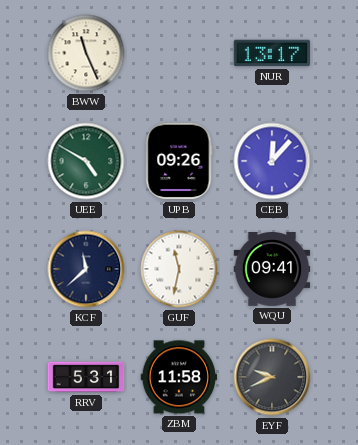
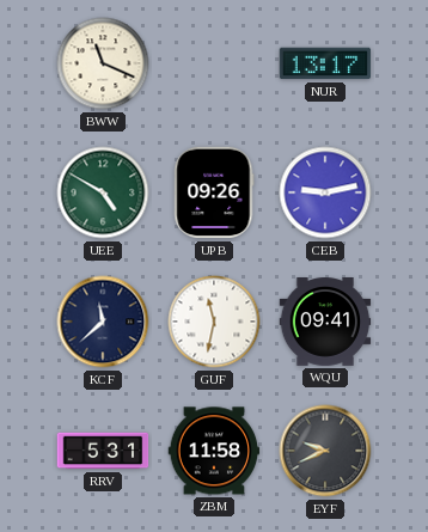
BWW: 11:26 -> 11:19 (103, 63)
CEB: 12:07 -> 9:13 (325, 192)
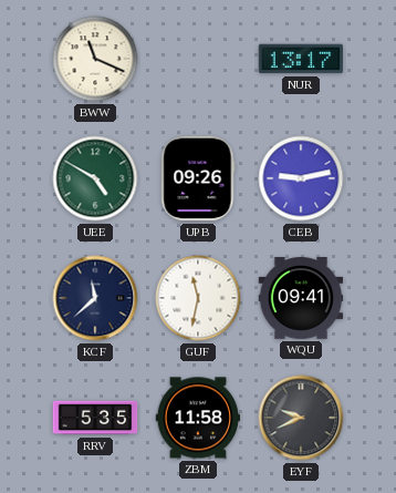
RRV: 5:31 -> 5:35 (95, 418)
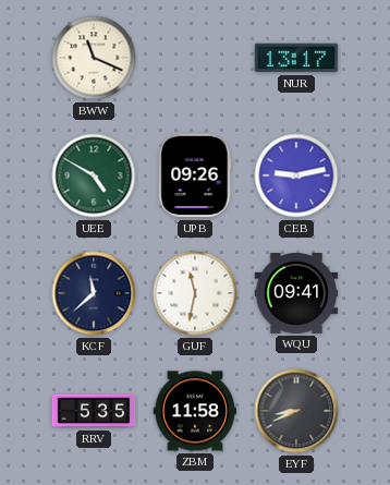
EYF: 9:41 -> 8:41 (296, 411)
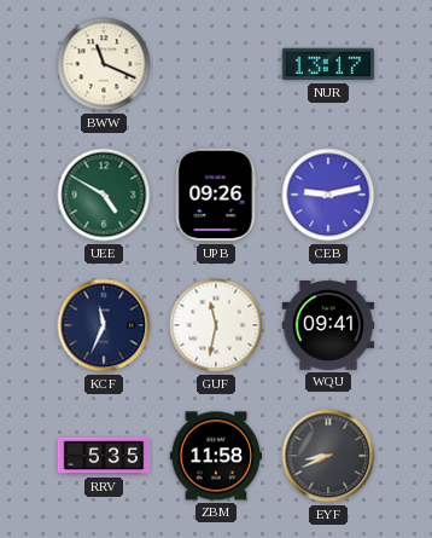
KCF: 11:38 -> 11:34 (104, 325)
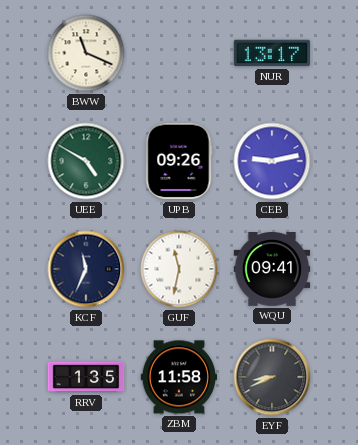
RRV: 5:35 -> 1:35 (86, 377)
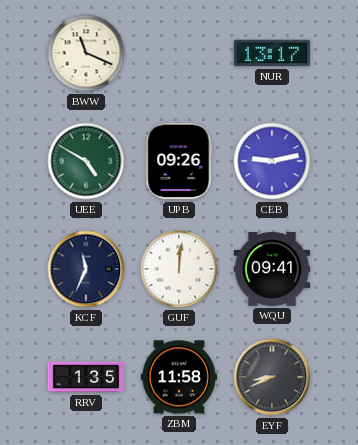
GUF: 11:32 -> 12:01 (179, 269)
